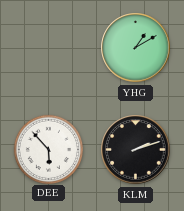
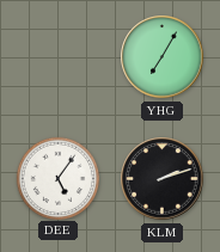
YHG: 1:10 -> 7:05 (163, 57)
DEE: 5:53 -> 5:06 (57, 178)
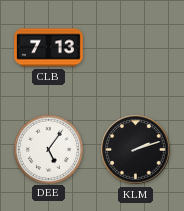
CLB: none -> 7:13 (49, 48)
YHG: 7:05 -> none (163, 57)
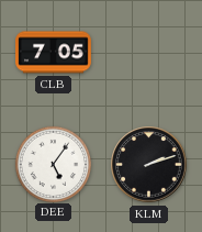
CLB: 7:13 -> 7:05 (54, 53)
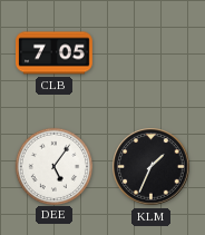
KLM: 2:12 -> 1:34 (152, 167)
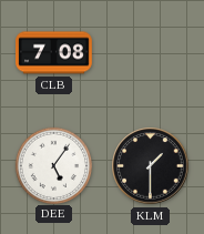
CLB: 7:05 -> 7:08 (54, 53)
KLM: 1:34 -> 1:30 (151, 166)
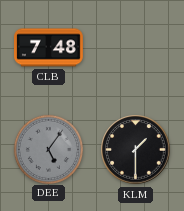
CLB: 7:08 -> 7:48 (49, 48)
DEE dial: white -> grey (48, 149)
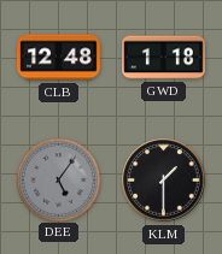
CLB: 7:48 -> 12:48 (59, 58)
GWD: none -> 1:18 (164, 58)
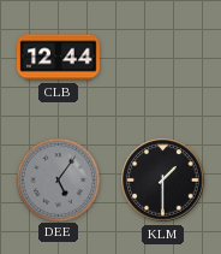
CLB: 12:48 -> 12:44 (59, 58)
GWD: 1:18 -> none (164, 58)
